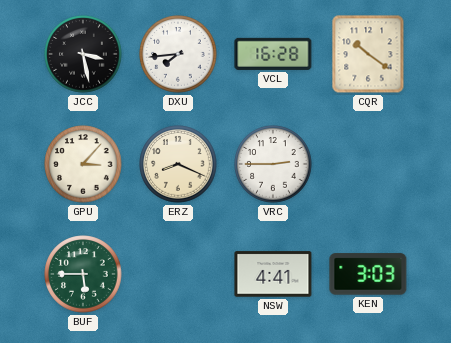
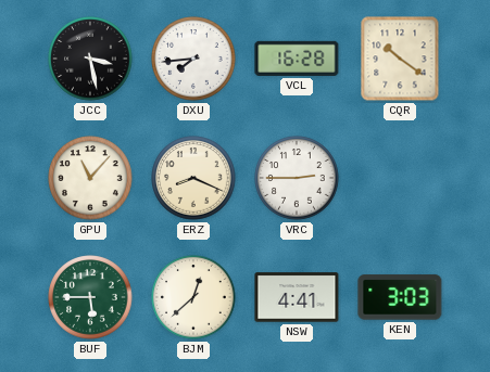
GPU: 3:07 -> 11:07 (90, 178)
BJM: none -> 12:38 (193, 297)
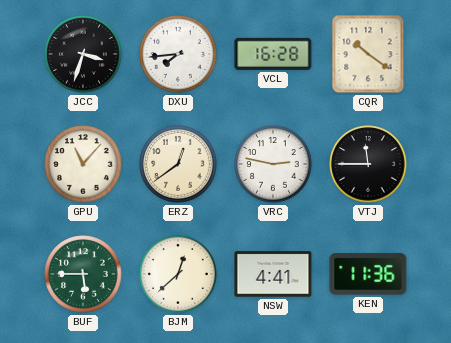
JCC: 3:28 -> 3:33 (83, 54)
ERZ: 8:19 -> 12:39 (178, 164)
VRC: 2:45 -> 2:47 (273, 164)
VTJ: none -> 11:45 (368, 164)
KEN: 3:03 -> 11:36 (368, 274)
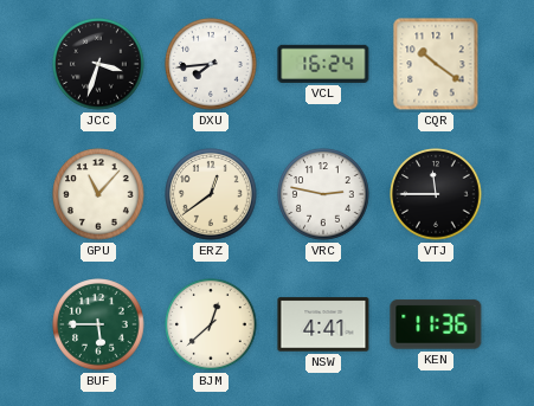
VCL: 16:28 -> 16:24 (323, 64)
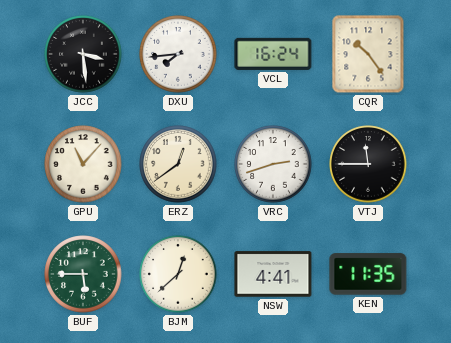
JCC: 3:33 -> 3:29 (83, 54)
CQR: 10:21 -> 10:24 (368, 54)
VRC: 2:47 -> 2:42 (273, 164)
KEN: 11:36 -> 11:35 (368, 274)
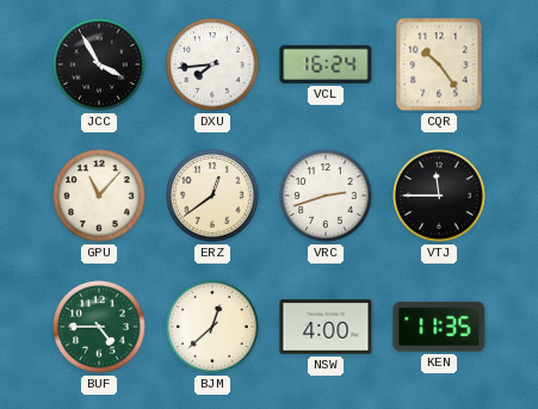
JCC: 3:29 -> 3:55 (99, 64)
BUF: 5:45 -> 4:45 (99, 327)
NSW: 4:41 -> 4:00 (326, 327)
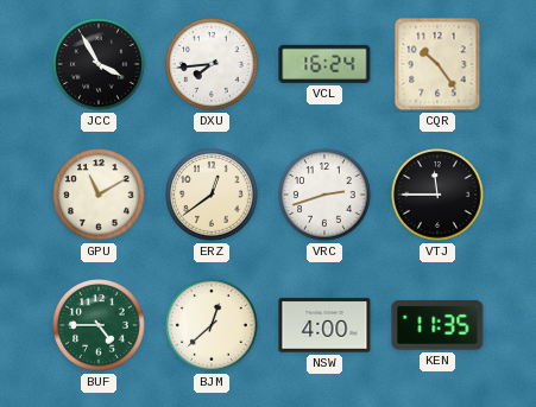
GPU: 11:07 -> 11:10 (99, 195)
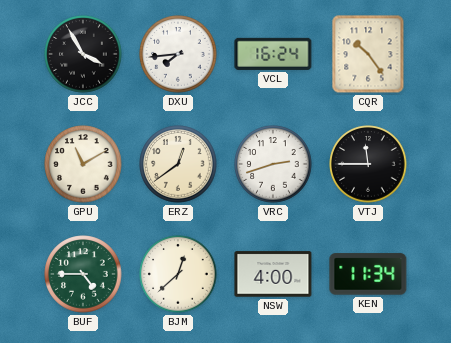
KEN: 11:35 -> 11:34 (368, 274)
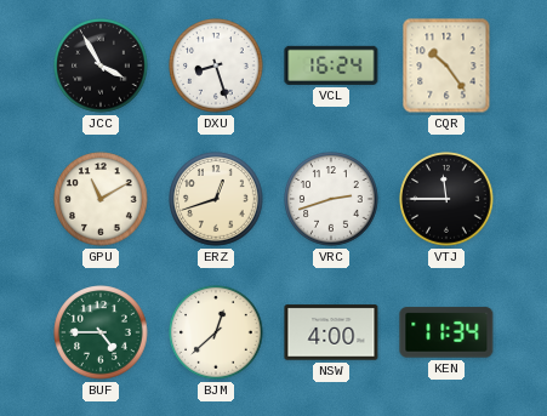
DXU: 7:44 -> 8:27 (216, 65)
ERZ: 12:39 -> 12:42 (216, 199)
